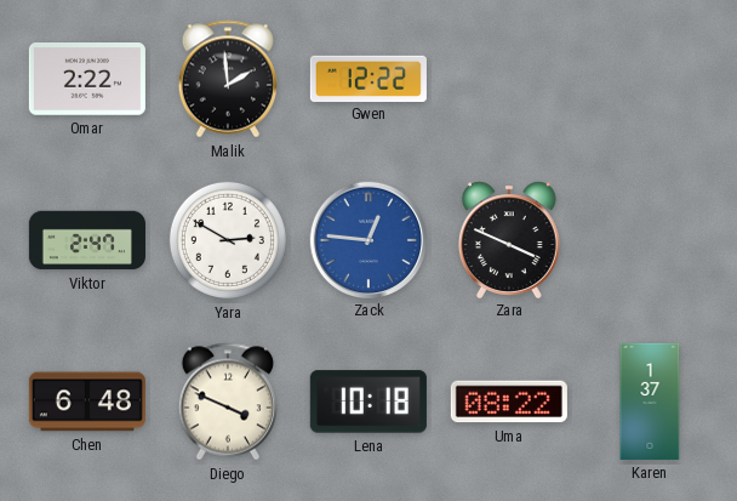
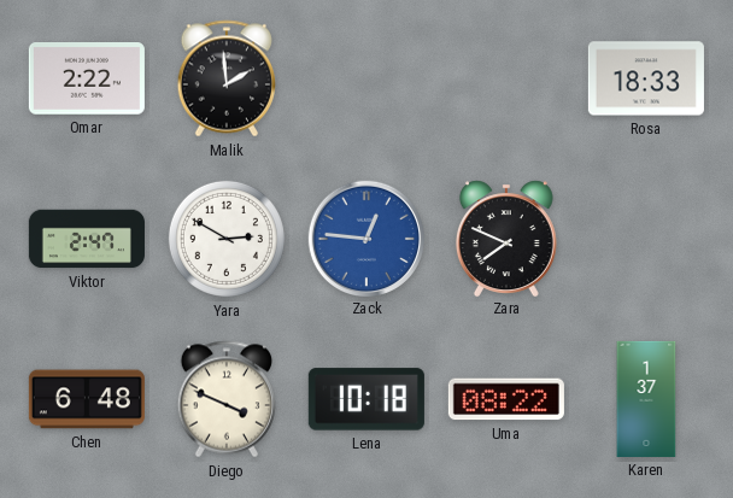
Gwen: 12:22 -> none (368, 78)
Rosa: none -> 18:33 (646, 78)
Zara: 3:49 -> 7:49 (506, 238)
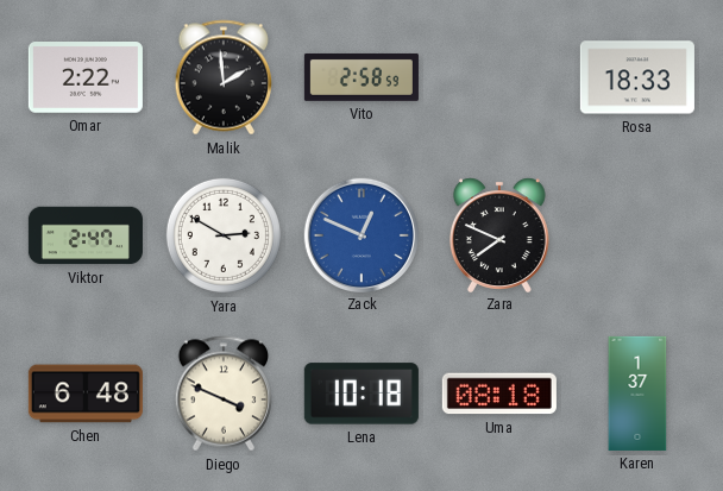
Vito: none -> 2:58 (361, 77)
Zack: 12:46 -> 12:49 (360, 234)
Uma: 08:22 -> 08:18 (499, 394)
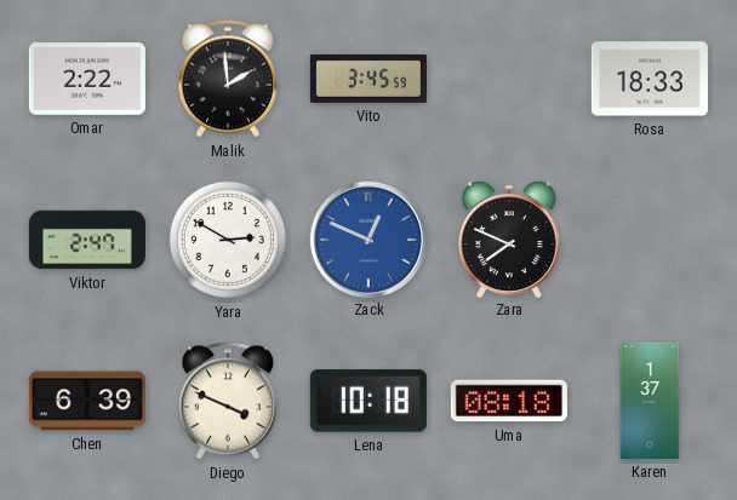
Vito: 2:58 -> 3:45 (368, 79)
Chen: 6:48 -> 6:39 (87, 401)
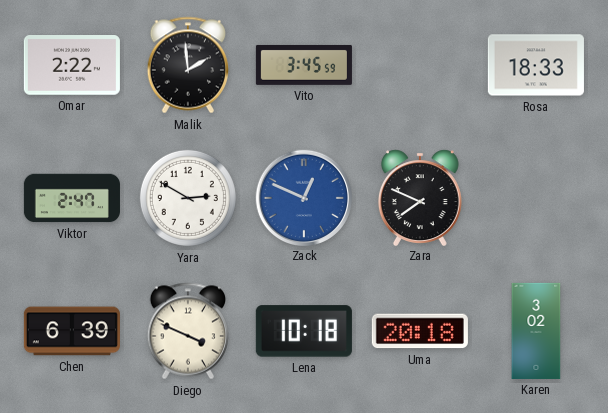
Uma: 08:18 -> 20:18 (420, 331)
Karen: 1:37 -> 3:02 (536, 331)
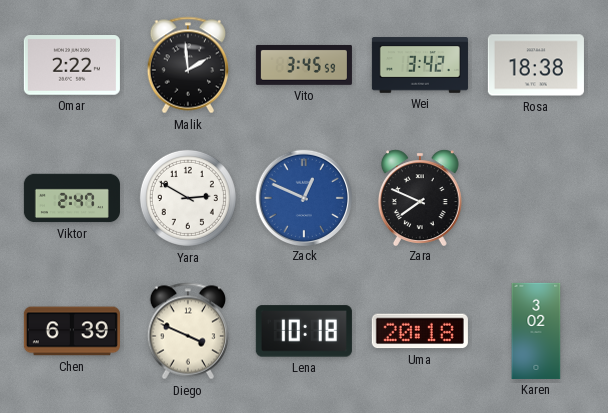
Wei: none -> 3:42 (420, 65)
Rosa: 18:33 -> 18:38 (536, 65)
